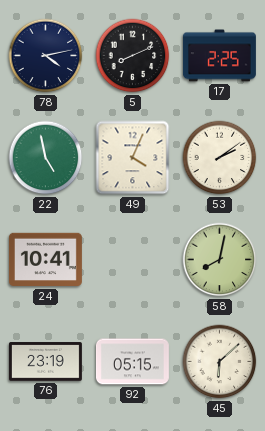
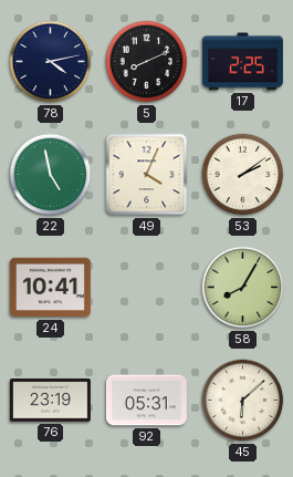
58: 8:02 -> 8:05 (243, 288)
92: 05:15 -> 05:31 (146, 401)
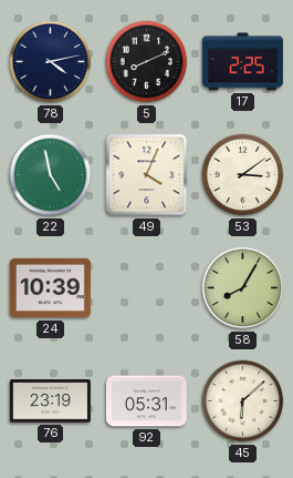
53: 2:09 -> 3:09 (243, 175)
24: 10:41 -> 10:39 (50, 288)
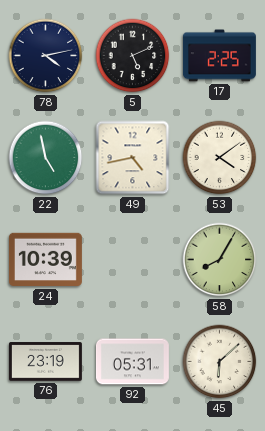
5: 8:11 -> 5:11 (133, 56)
49: 4:04 -> 4:43 (133, 158)
53: 3:09 -> 4:09 (220, 158)
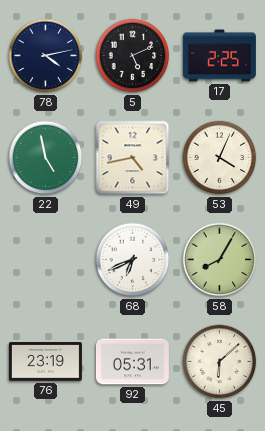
53: 4:09 -> 4:04 (220, 158)
24: 10:39 -> none (45, 260)
68: none -> 6:41 (133, 260)
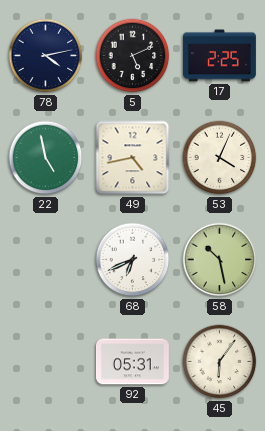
58: 8:05 -> 10:28 (220, 260)
76: 23:19 -> none (45, 362)
45: 6:08 -> 6:06 (220, 362)
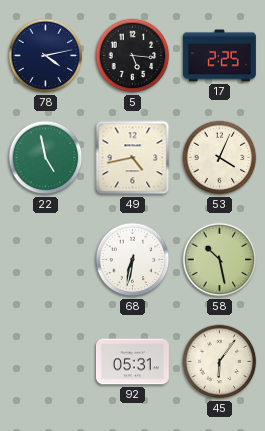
5: 5:11 -> 5:16 (133, 56)
68: 6:41 -> 6:32 (133, 260)
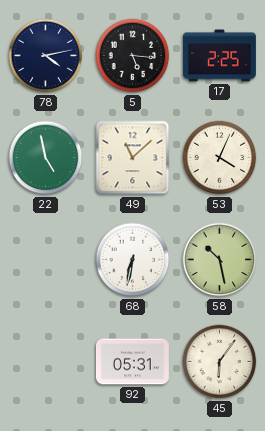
49: 4:43 -> 11:08 (133, 158)
